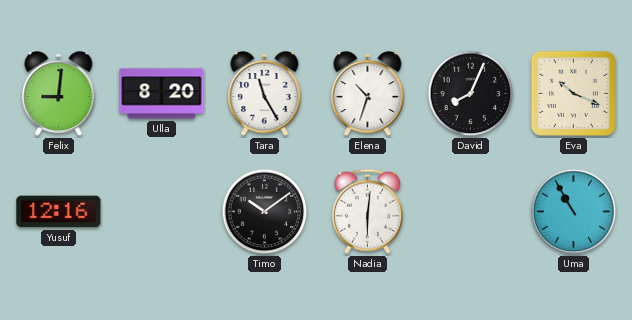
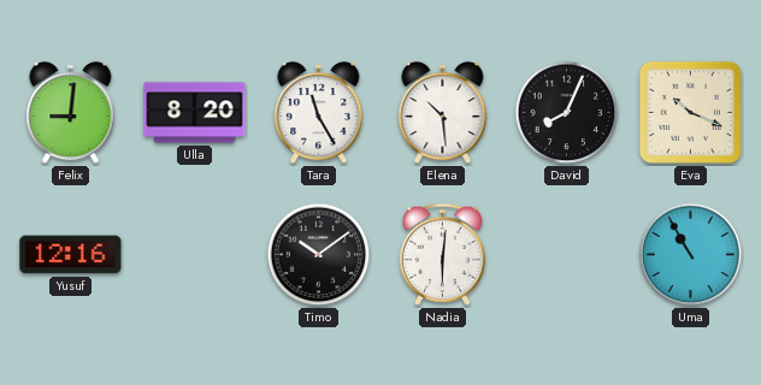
Elena: 10:33 -> 10:29 (443, 113)
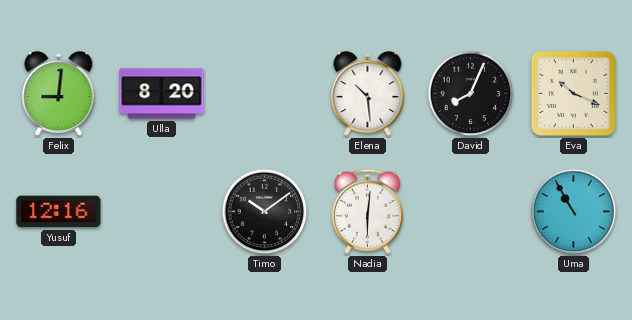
Tara: 11:25 -> none (319, 113)
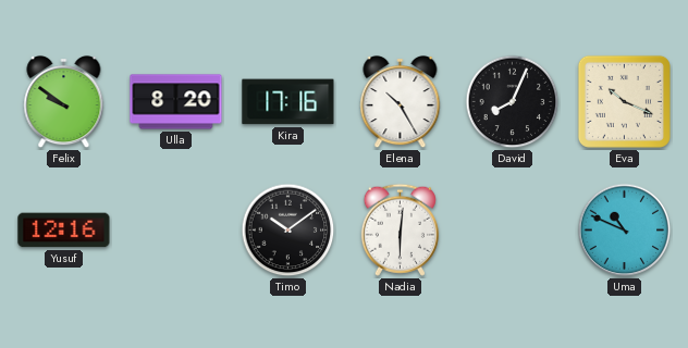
Felix: 9:01 -> 9:51 (64, 102)
Kira: none -> 17:16 (288, 102)
Elena: 10:29 -> 10:25 (401, 102)
Uma: 10:55 -> 10:49 (625, 231)
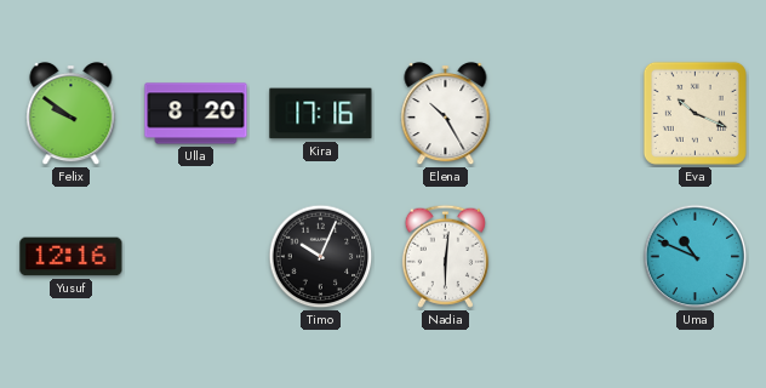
David: 8:04 -> none (513, 102)
Timo: 10:09 -> 10:04 (321, 257)
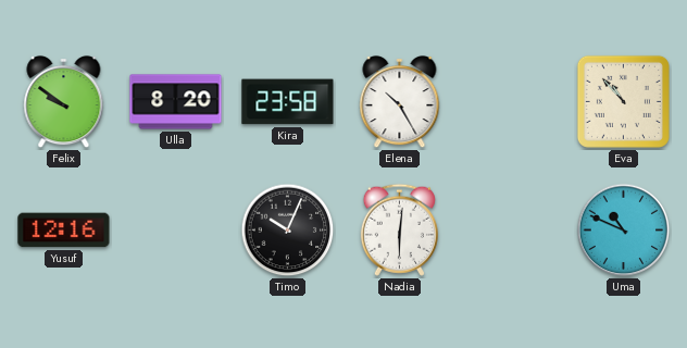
Kira: 17:16 -> 23:58 (288, 102)
Eva: 10:19 -> 10:53 (623, 101)
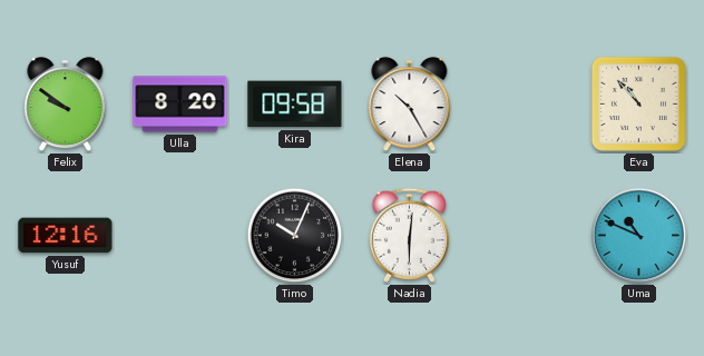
Kira: 23:58 -> 09:58 (295, 105)
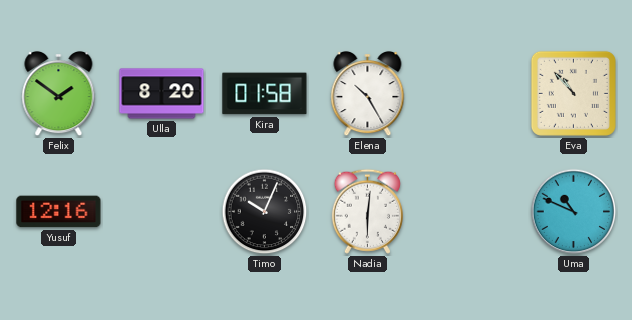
Felix: 9:51 -> 1:51 (59, 94)
Kira: 09:58 -> 01:58 (265, 94)
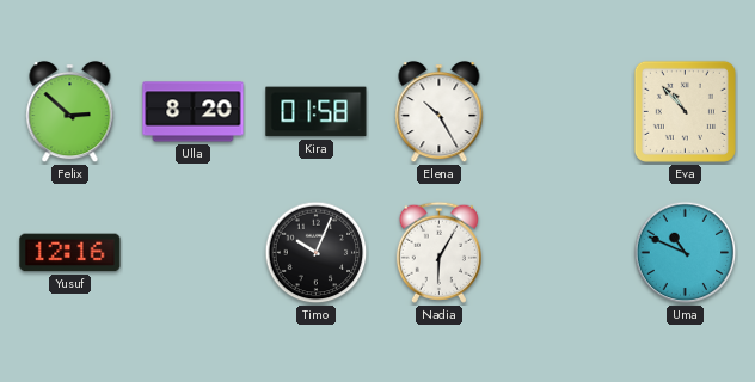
Felix: 1:51 -> 2:52 (70, 112)
Nadia: 6:01 -> 6:05 (438, 252)
